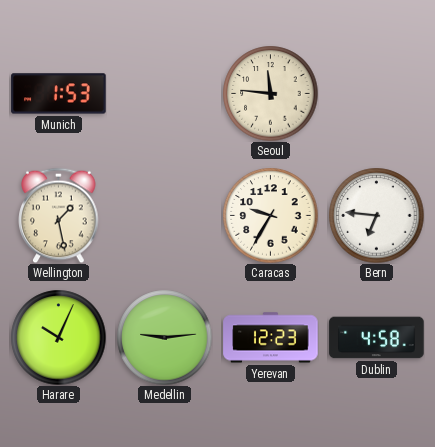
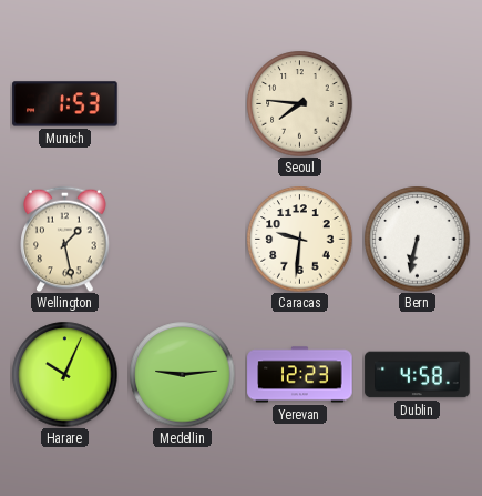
Seoul: 11:46 -> 7:46 (299, 103)
Caracas: 9:35 -> 9:31 (299, 239)
Bern: 6:46 -> 6:32 (417, 239)
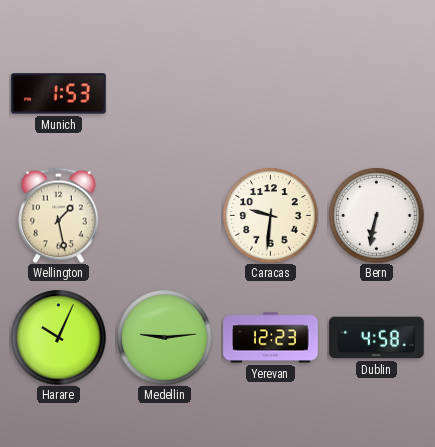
Seoul: 7:46 -> none (299, 103)
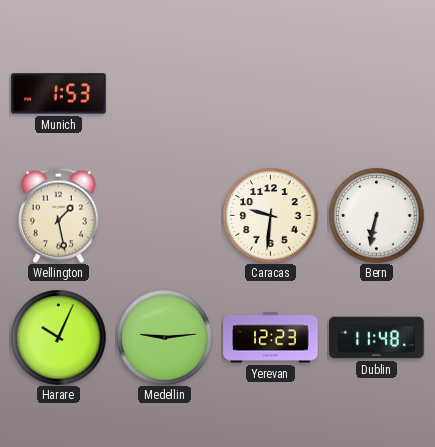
Dublin: 4:58 -> 11:48 (377, 338)
